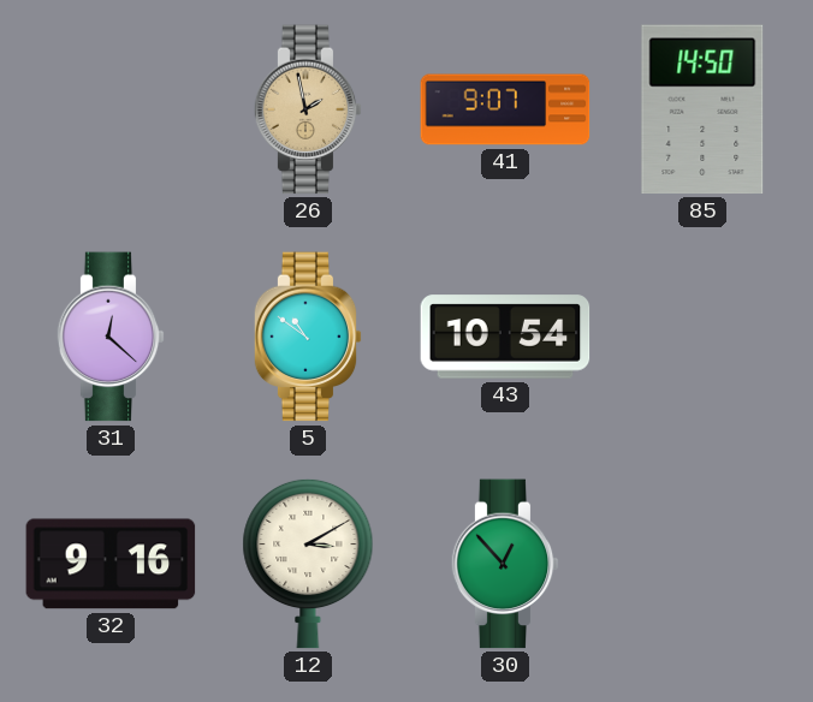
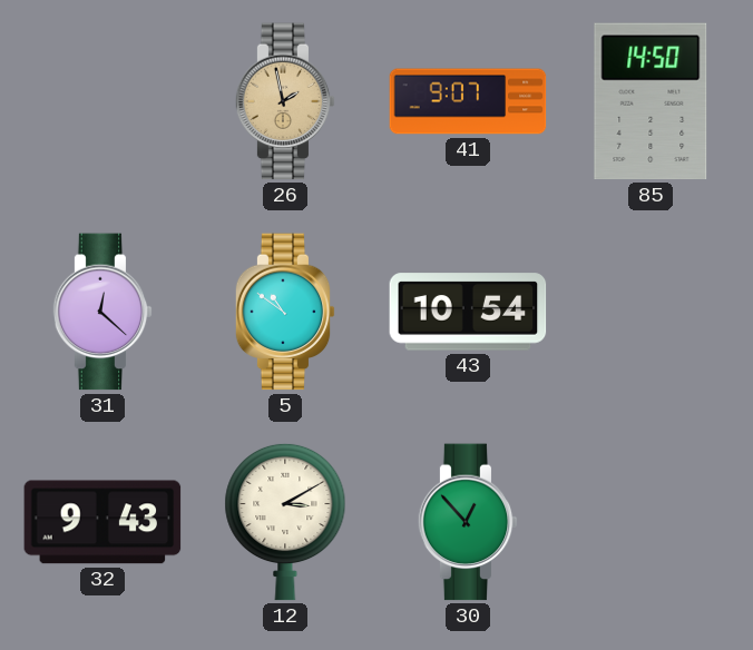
32: 9:16 -> 9:43 (102, 522)
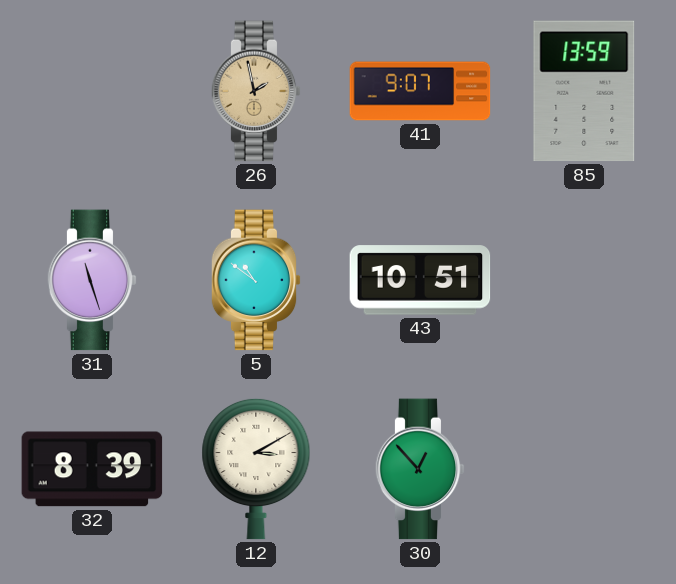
85: 14:50 -> 13:59 (584, 91)
31: 12:22 -> 11:27 (92, 280)
43: 10:54 -> 10:51 (420, 280)
32: 9:43 -> 8:39 (92, 469)
